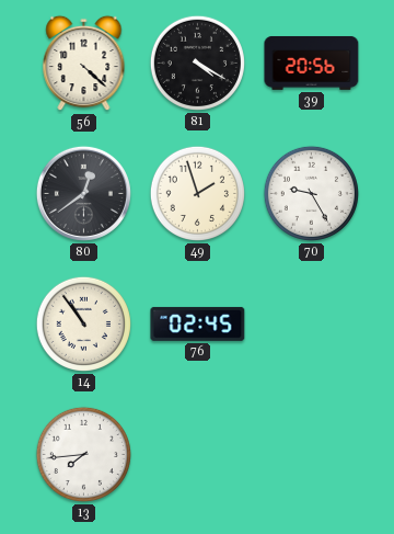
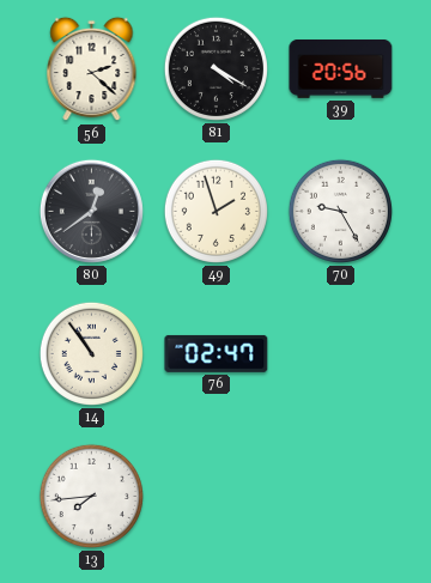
56: 4:22 -> 2:22 (92, 69)
76: 02:45 -> 02:47 (217, 353)
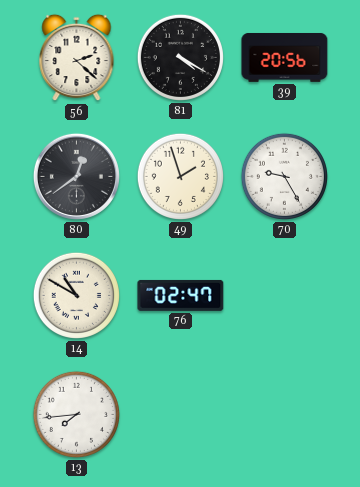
14: 10:54 -> 10:50 (76, 295)
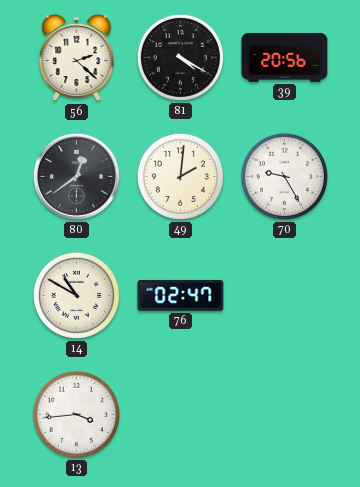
49: 1:57 -> 2:01 (180, 176)
13: 7:44 -> 3:44 (76, 414)
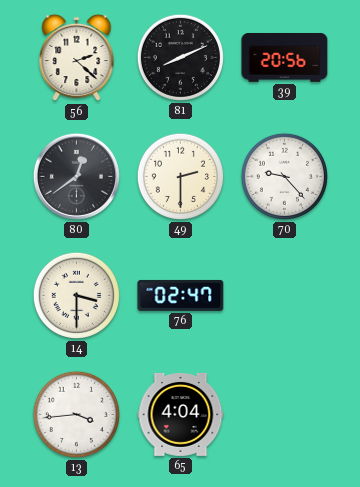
81: 4:20 -> 8:11 (180, 57)
49: 2:01 -> 2:30 (180, 176)
70: 9:25 -> 9:23 (284, 176)
14: 10:50 -> 3:30 (76, 295)
65: none -> 4:04 (181, 414)
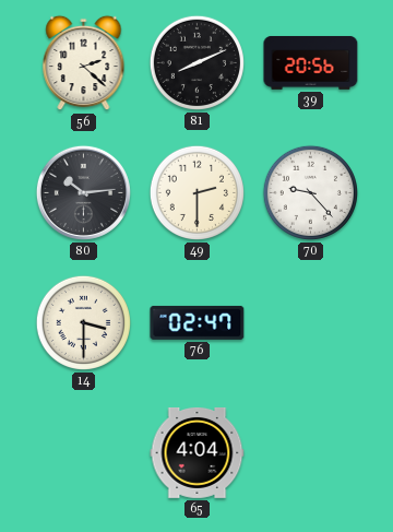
80: 12:39 -> 10:14 (83, 192)
13: 3:44 -> none (76, 414)
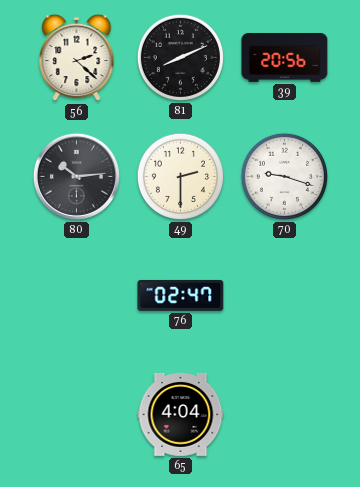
70: 9:23 -> 9:18 (284, 176)
14: 3:30 -> none (83, 322)
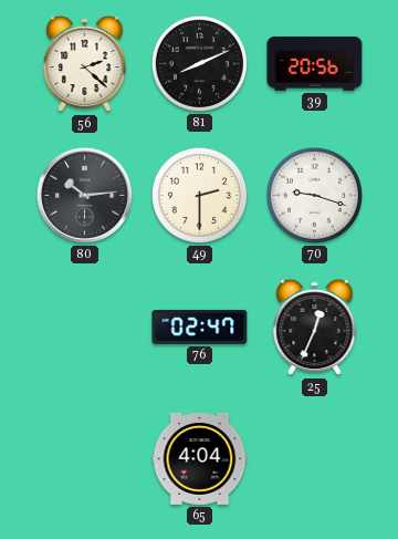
25: none -> 12:34 (315, 328)
